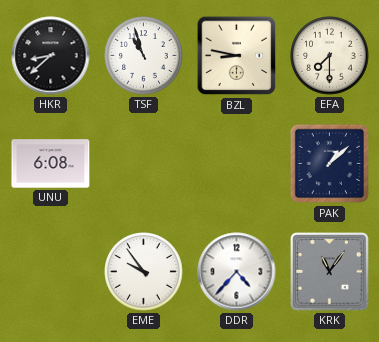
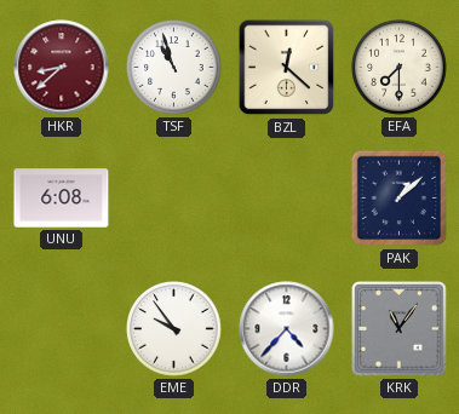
HKR dial: black -> burgundy (62, 68)
BZL: 8:47 -> 12:22 (287, 68)
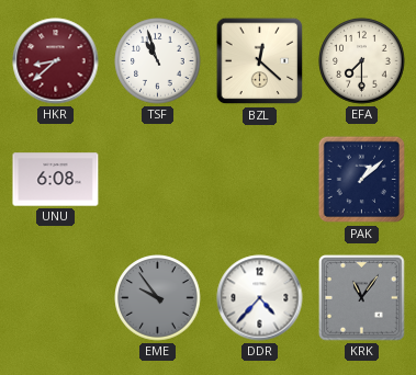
EME dial: white -> grey (158, 298)
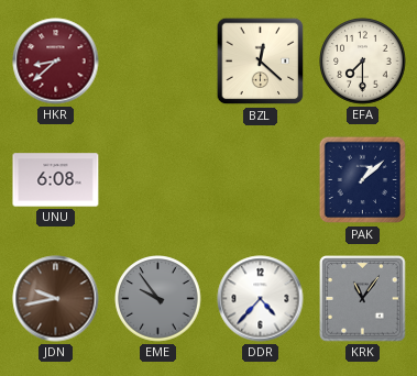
TSF: 10:57 -> none (158, 61)
JDN: none -> 9:43 (56, 299)
